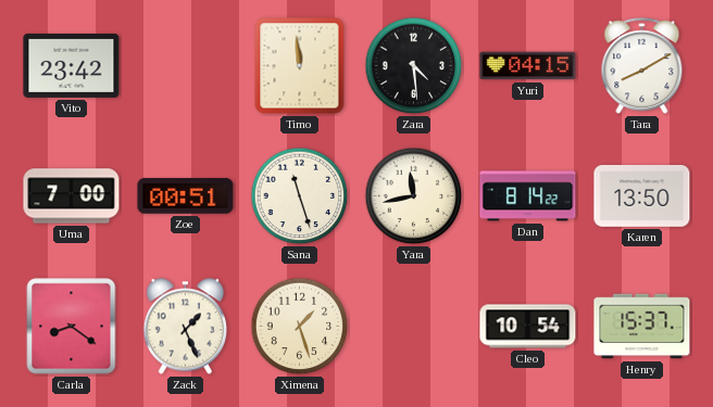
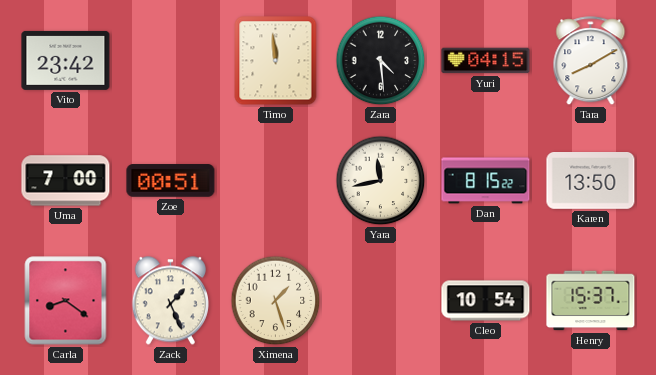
Sana: 11:27 -> none (300, 196)
Dan: 8:14 -> 8:15 (486, 181)
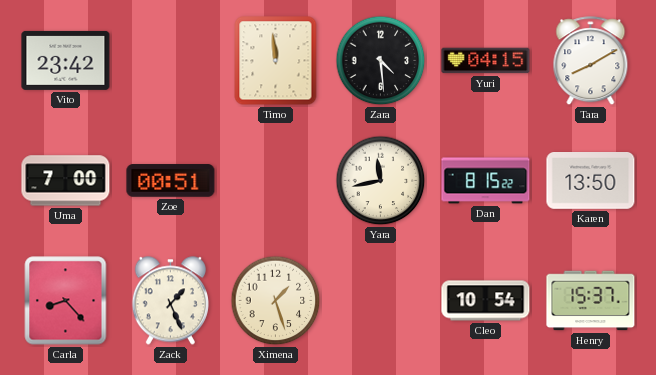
Carla: 8:21 -> 8:23 (66, 301)
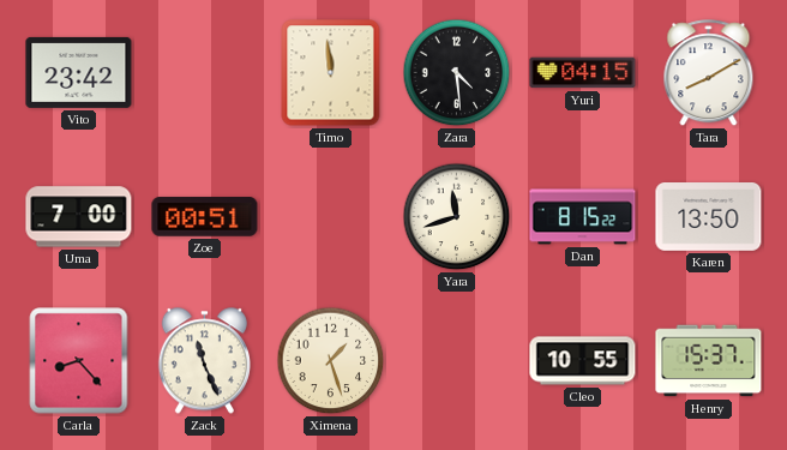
Yara: 11:43 -> 11:42 (457, 217)
Zack: 1:26 -> 11:26 (204, 361)
Cleo: 10:54 -> 10:55 (583, 361)
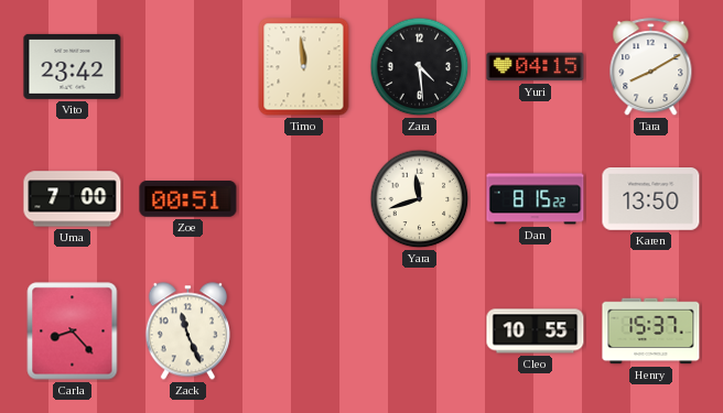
Ximena: 1:27 -> none (331, 361)
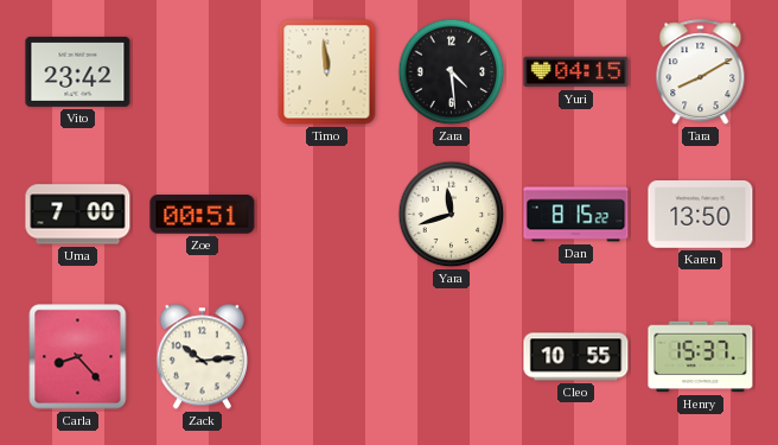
Zack: 11:26 -> 10:14 (202, 357)
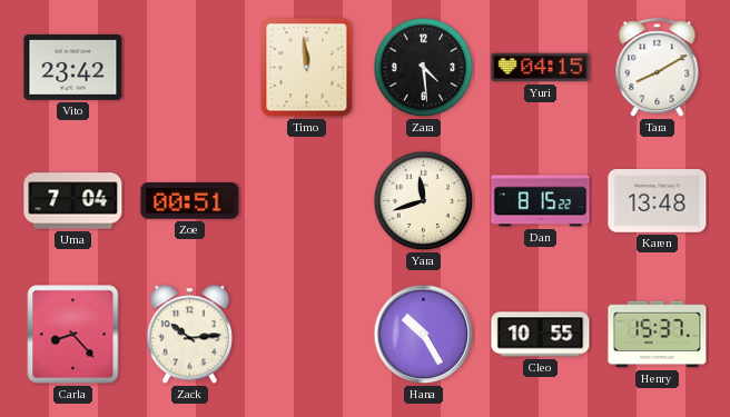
Uma: 7:00 -> 7:04 (73, 201)
Karen: 13:50 -> 13:48 (658, 201)
Hana: none -> 10:25 (424, 335)
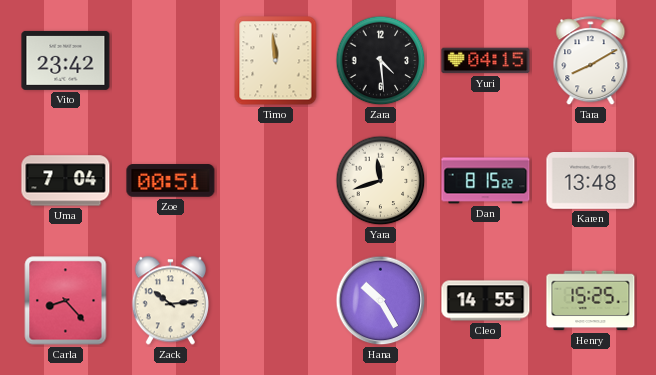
Cleo: 10:55 -> 14:55 (486, 301)
Henry: 15:37 -> 15:25 (591, 301)
